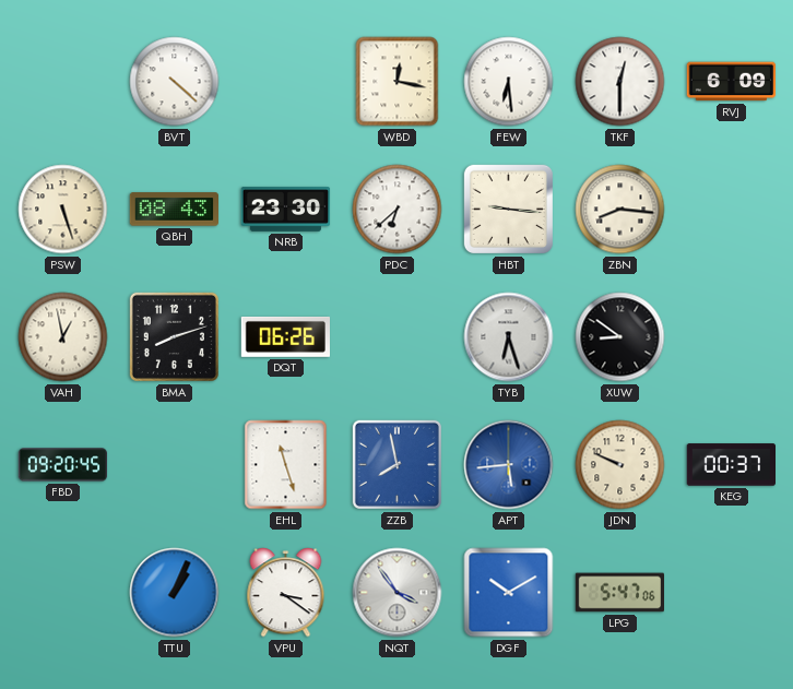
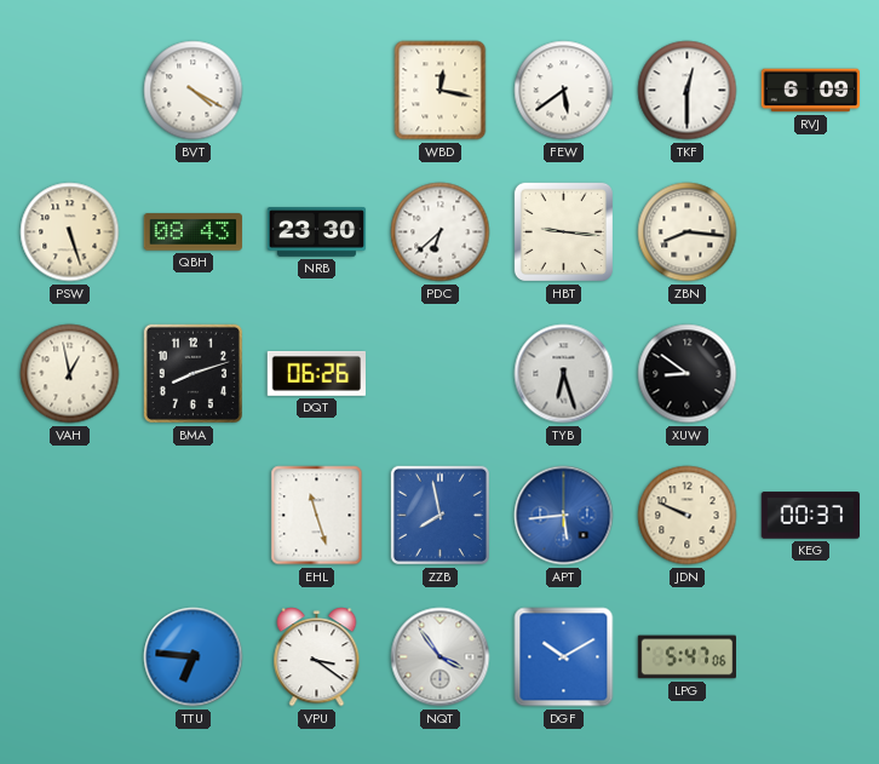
BVT: 4:22 -> 4:20 (194, 91)
FEW: 6:29 -> 5:39 (564, 91)
FBD: 09:20 -> none (63, 465)
TTU: 1:04 -> 6:46 (194, 657)
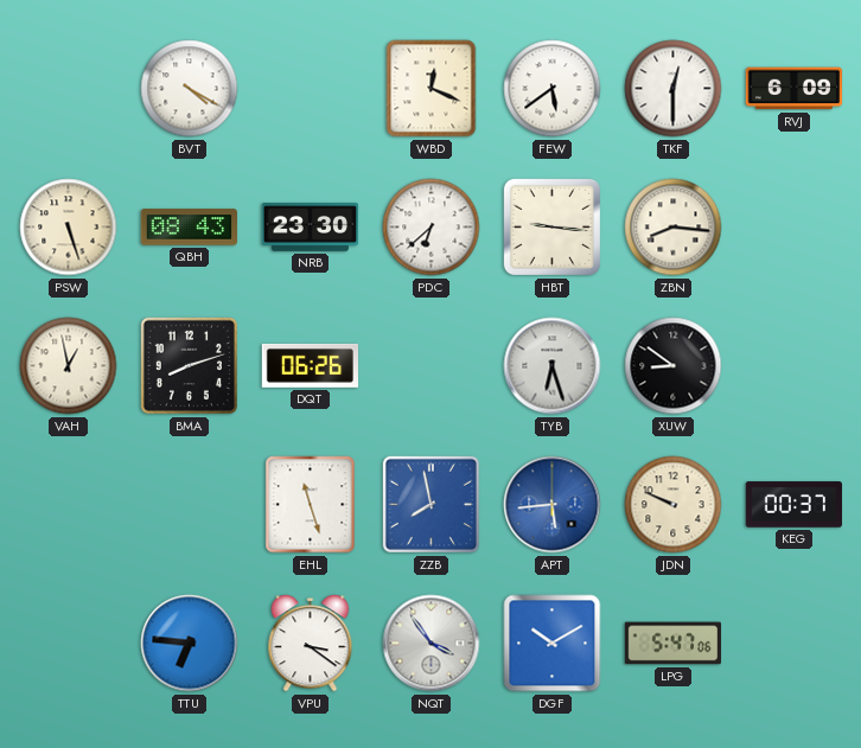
WBD: 12:17 -> 12:19 (432, 89)
